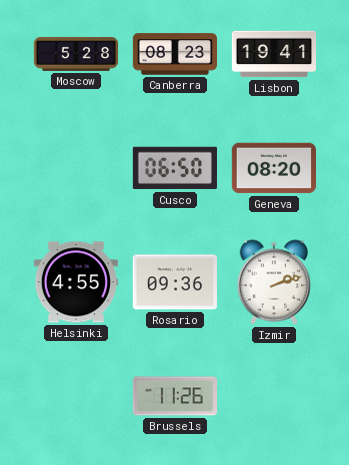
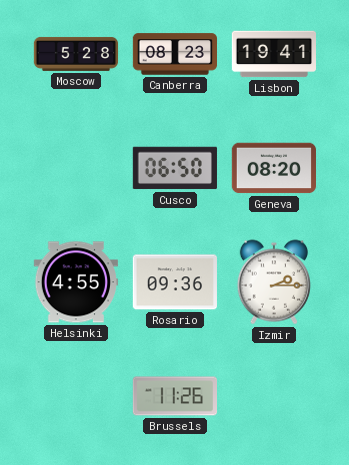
Izmir: 2:12 -> 2:15 (274, 282)
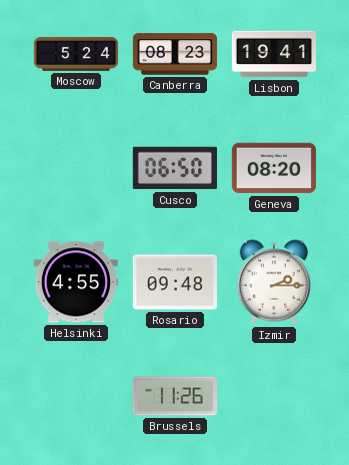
Moscow: 5:28 -> 5:24 (76, 54)
Rosario: 09:36 -> 09:48 (175, 282)
